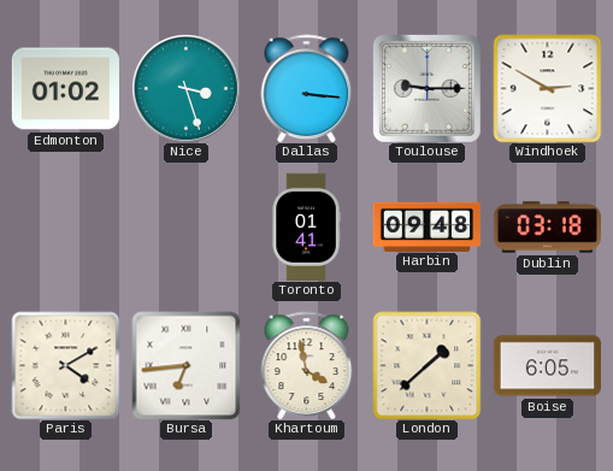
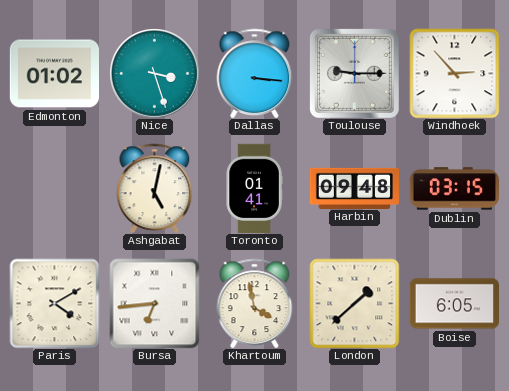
Windhoek: 2:50 -> 2:53 (454, 73)
Ashgabat: none -> 5:02 (155, 188)
Dublin: 03:18 -> 03:15 (454, 189)
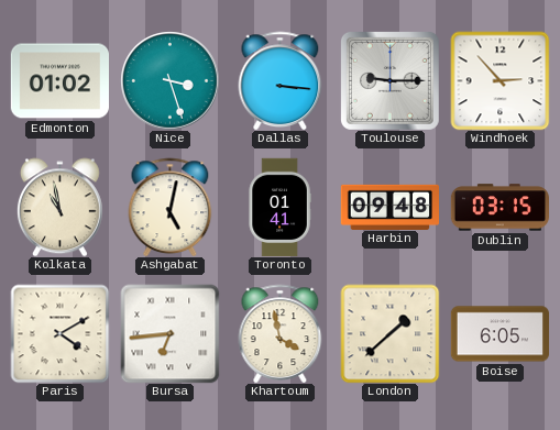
Kolkata: none -> 10:58 (59, 207)
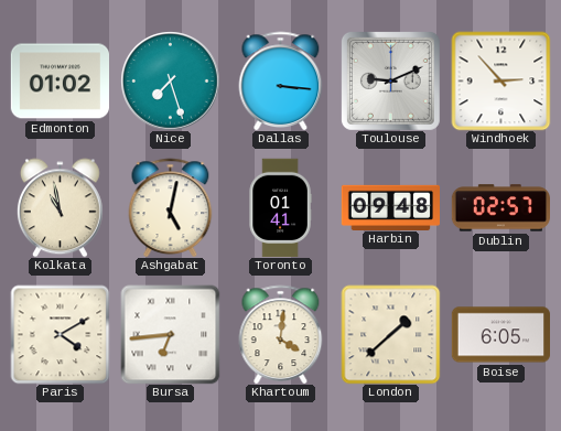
Nice: 3:27 -> 7:27 (170, 80)
Toulouse: 9:15 -> 9:11 (390, 80)
Dublin: 03:15 -> 02:57 (500, 208)
Khartoum: 3:58 -> 4:01 (281, 334)
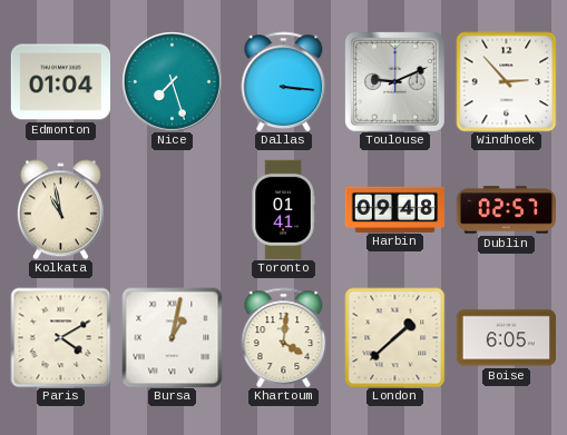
Edmonton: 01:02 -> 01:04 (60, 82)
Ashgabat: 5:02 -> none (171, 207)
Bursa: 6:44 -> 1:02 (172, 337)
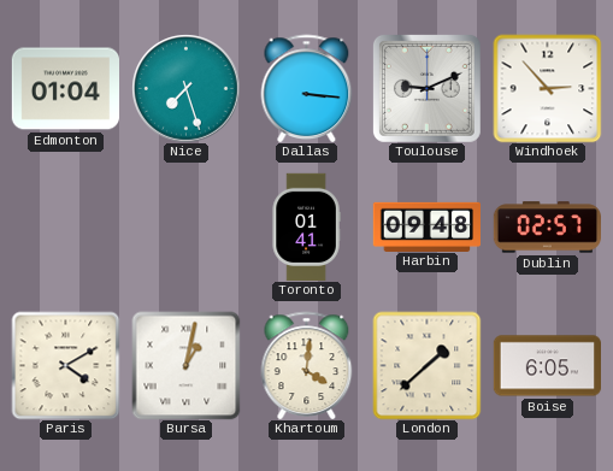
Kolkata: 10:58 -> none (60, 209)
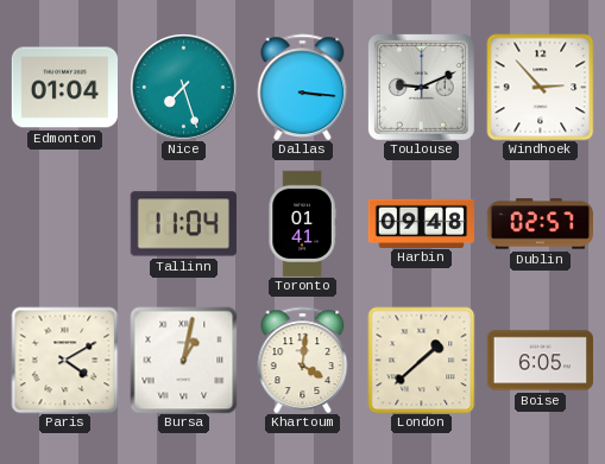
Tallinn: none -> 11:04 (183, 224)
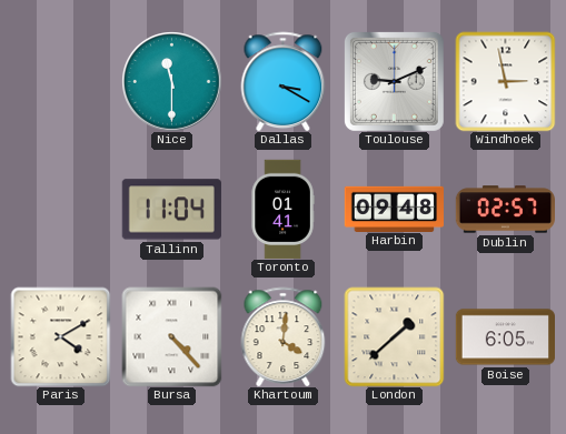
Edmonton: 01:04 -> none (64, 88)
Nice: 7:27 -> 11:30 (171, 81)
Dallas: 3:16 -> 3:20 (284, 81)
Windhoek: 2:53 -> 2:58 (505, 81)
Bursa: 1:02 -> 4:23 (171, 336)
